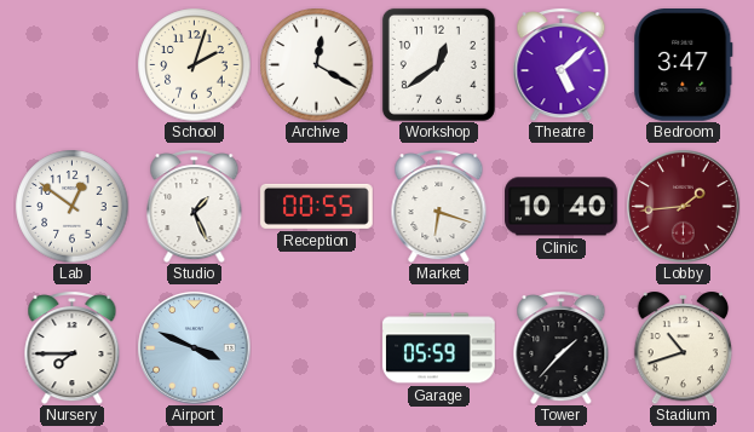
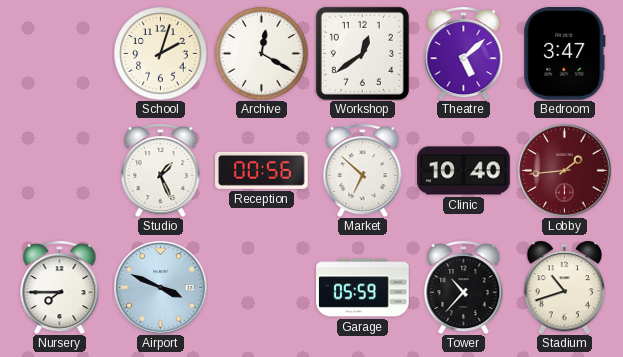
Lab: 12:51 -> none (71, 206)
Reception: 00:55 -> 00:56 (262, 170)
Market: 6:18 -> 6:52 (363, 170)
Tower: 1:37 -> 10:37 (464, 287)
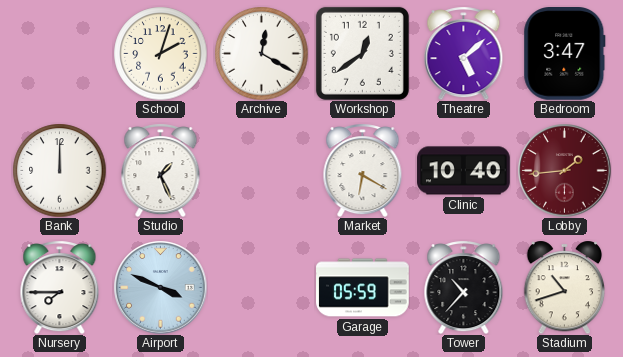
Bank: none -> 12:00 (59, 170)
Reception: 00:56 -> none (262, 170)
Market: 6:52 -> 6:20 (363, 170)
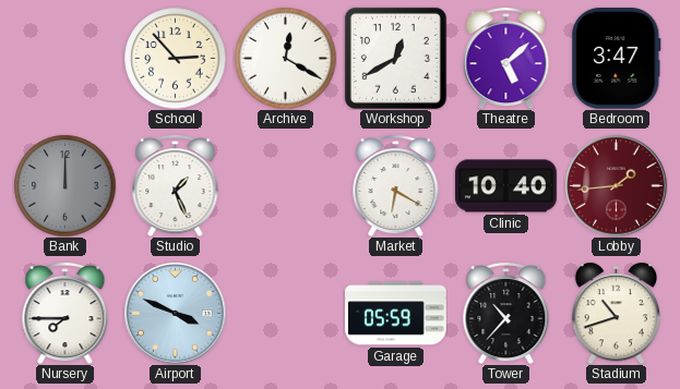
School: 2:03 -> 2:53 (175, 58)
Workshop: 12:39 -> 12:40 (395, 58)
Bank dial: white -> grey (64, 185)
